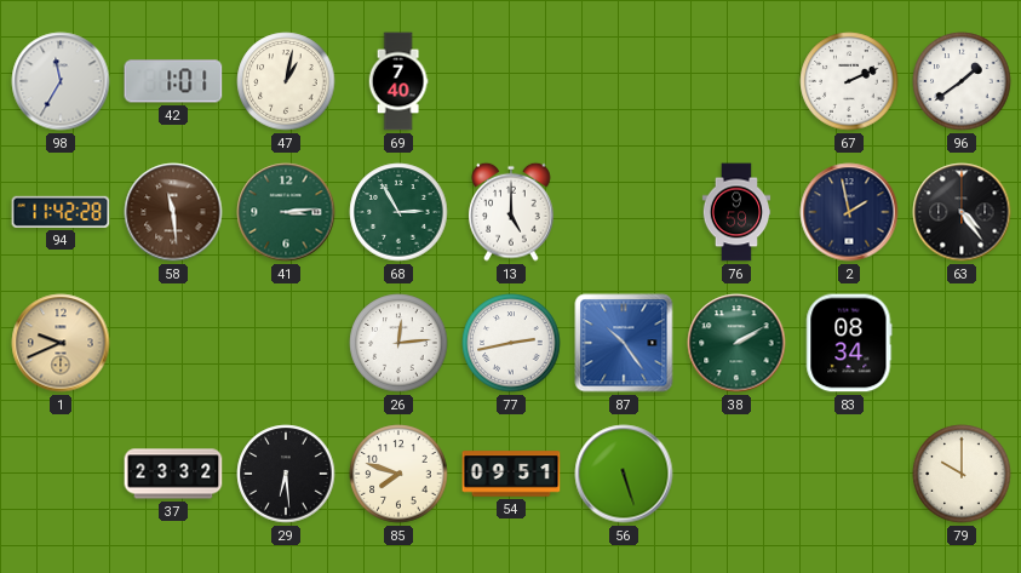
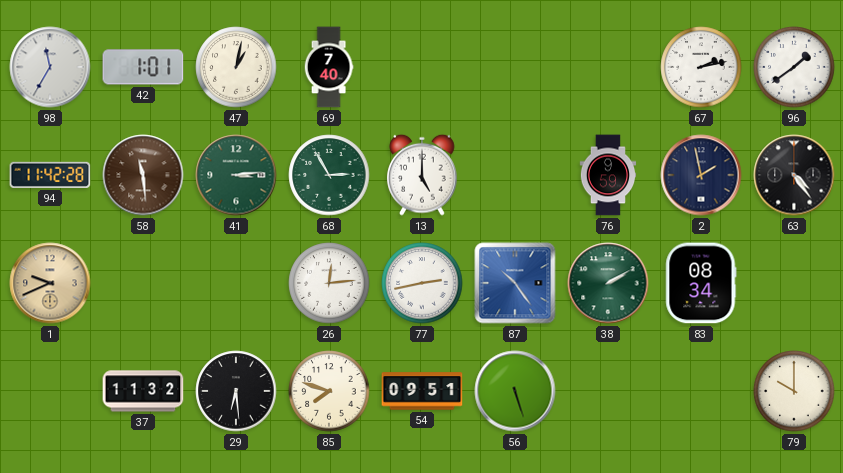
67: 2:11 -> 2:13 (701, 67)
37: 23:32 -> 11:32 (143, 391)
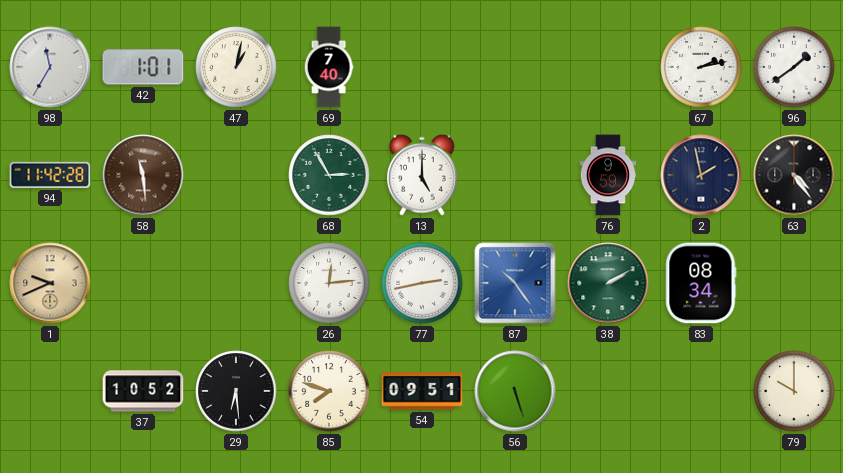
41: 3:14 -> none (236, 175)
37: 11:32 -> 10:52 (143, 391)
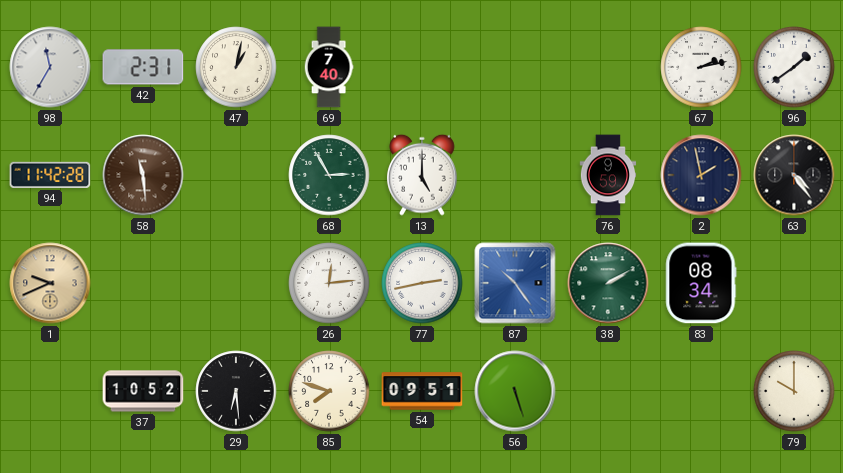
42: 1:01 -> 2:31 (143, 67)
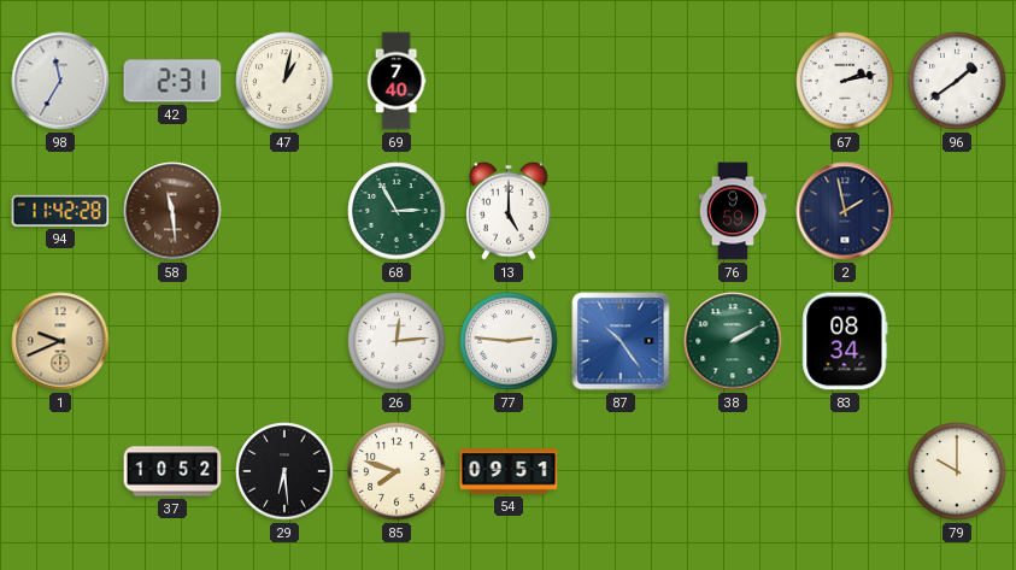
63: 4:24 -> none (794, 175)
77: 2:43 -> 2:46 (509, 341)
56: 5:27 -> none (515, 391)
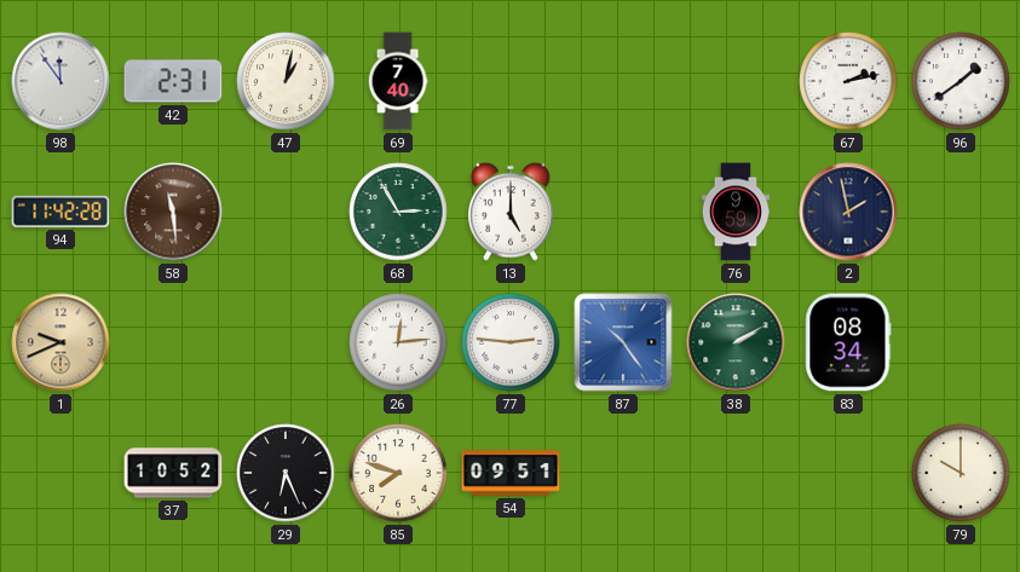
98: 11:35 -> 11:54 (60, 81)
29: 6:29 -> 6:26 (286, 473)
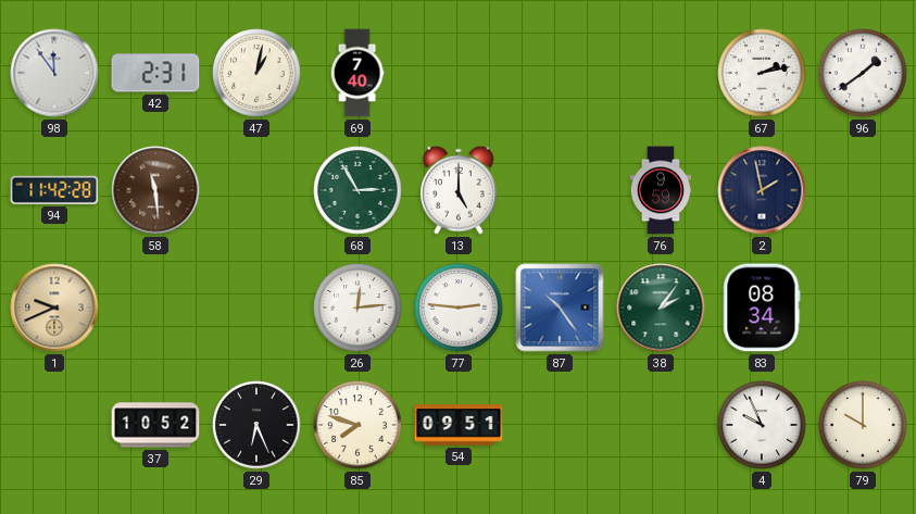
38: 2:10 -> 2:06 (661, 308)
4: none -> 9:56 (762, 425)
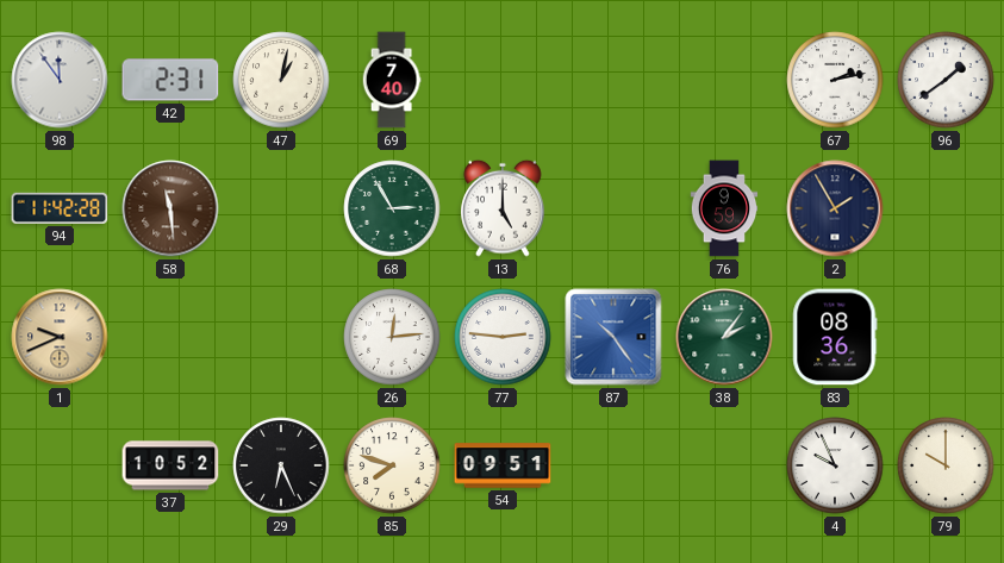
2: 1:58 -> 1:55 (835, 208)
83: 08:34 -> 08:36 (835, 337)
